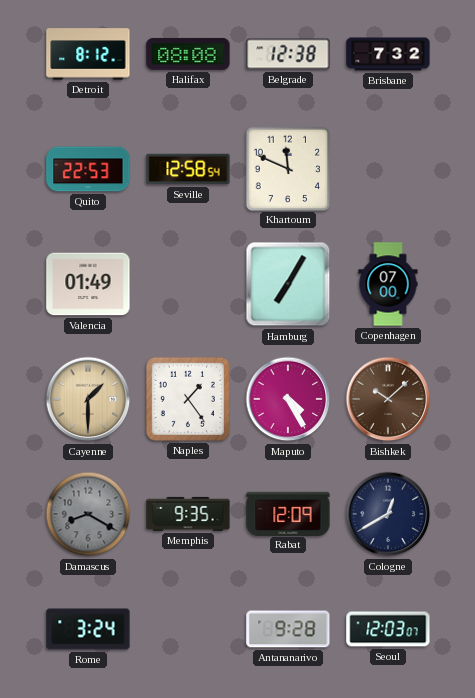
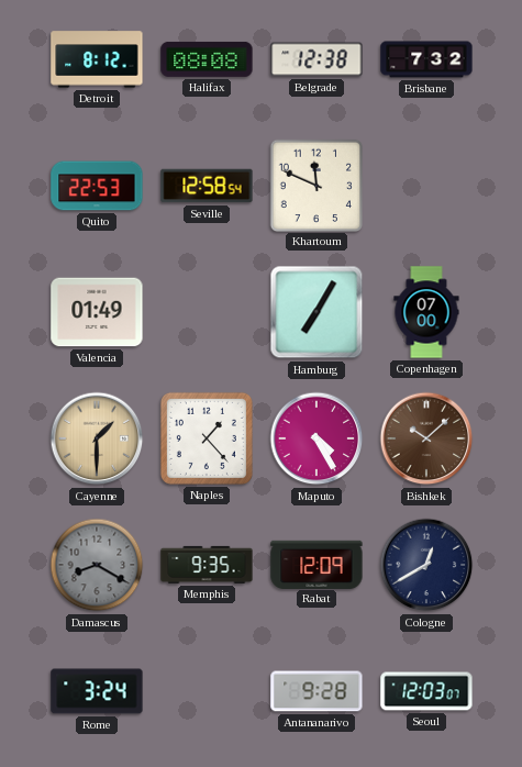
Naples: 1:24 -> 1:23 (207, 438)
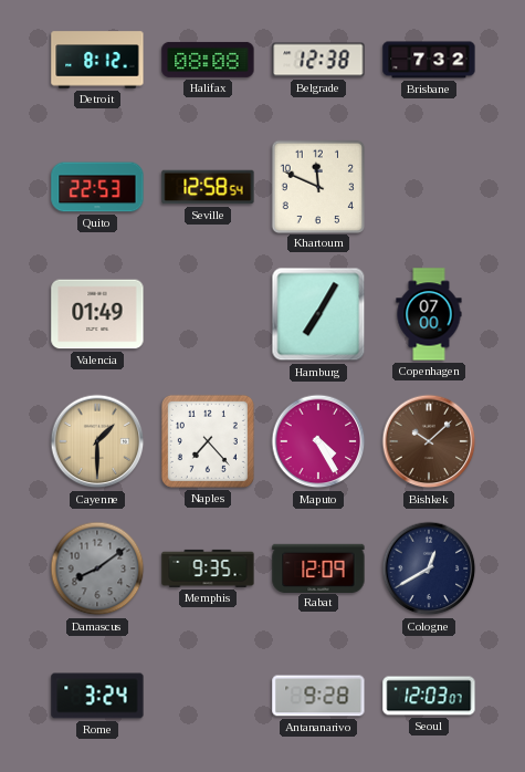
Naples: 1:23 -> 7:23 (208, 441)
Damascus: 8:20 -> 8:09 (97, 568)
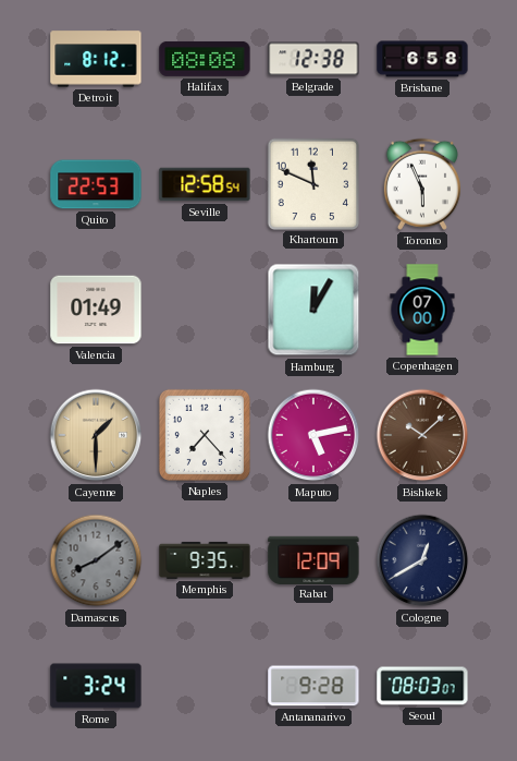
Brisbane: 7:32 -> 6:58 (422, 59)
Toronto: none -> 5:56 (422, 184)
Hamburg: 7:05 -> 12:05 (313, 310)
Maputo: 4:25 -> 5:13 (313, 435)
Seoul: 12:03 -> 08:03 (422, 686)
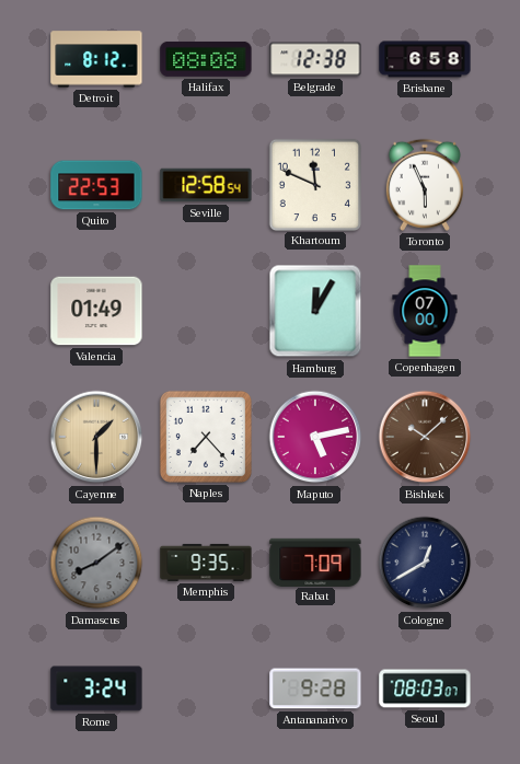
Rabat: 12:09 -> 7:09 (315, 562)
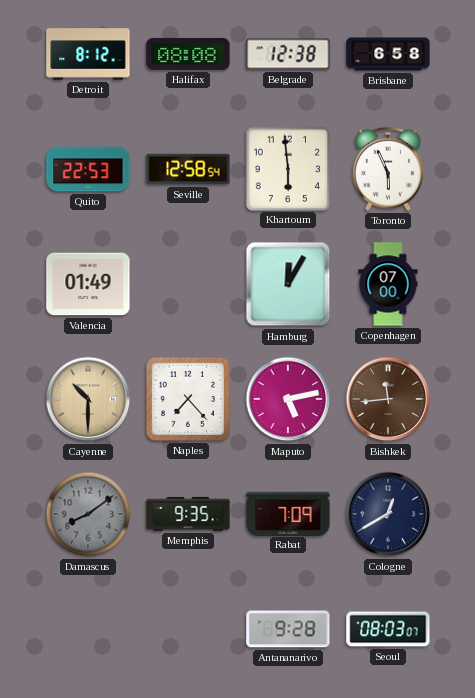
Khartoum: 11:49 -> 5:59 (287, 168)
Cayenne: 1:30 -> 10:30 (88, 399)
Bishkek: 10:08 -> 11:44 (388, 399)
Rome: 3:24 -> none (96, 688)
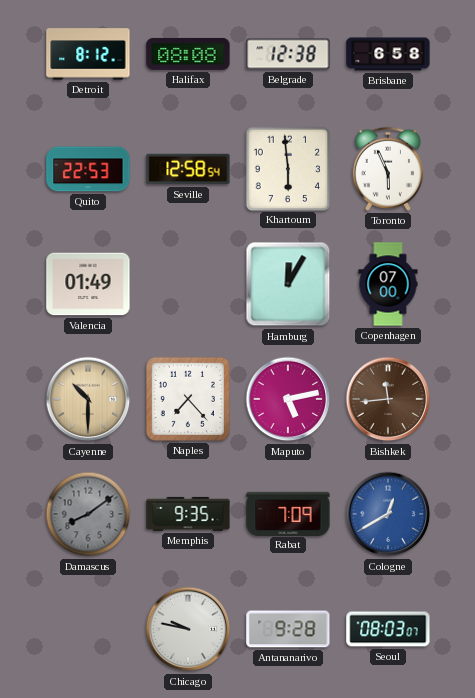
Cologne dial: navy -> blue (388, 514)
Chicago: none -> 9:47 (188, 629)
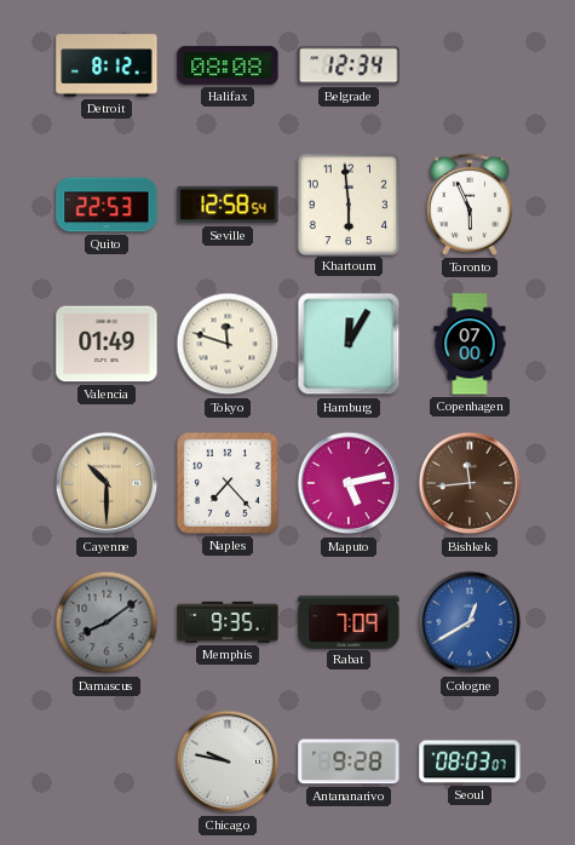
Belgrade: 12:38 -> 12:34 (349, 65)
Brisbane: 6:58 -> none (388, 54)
Tokyo: none -> 11:48 (228, 344)
